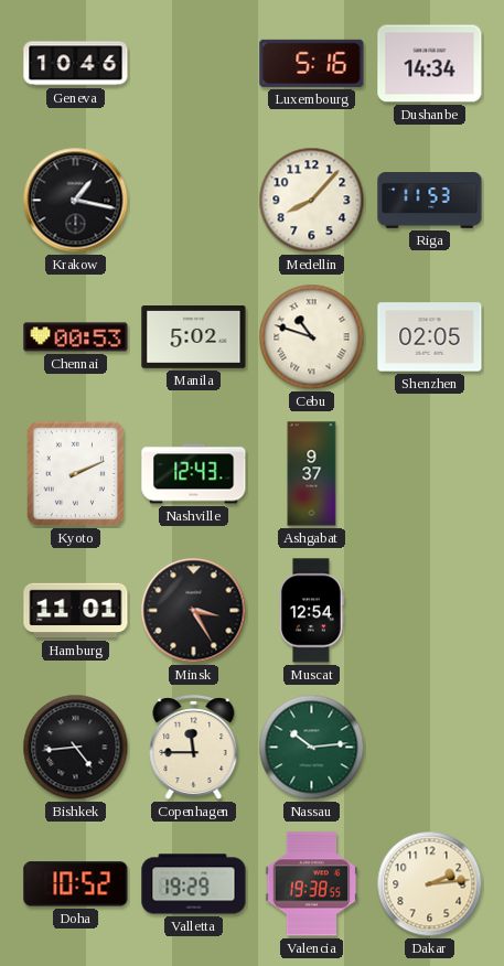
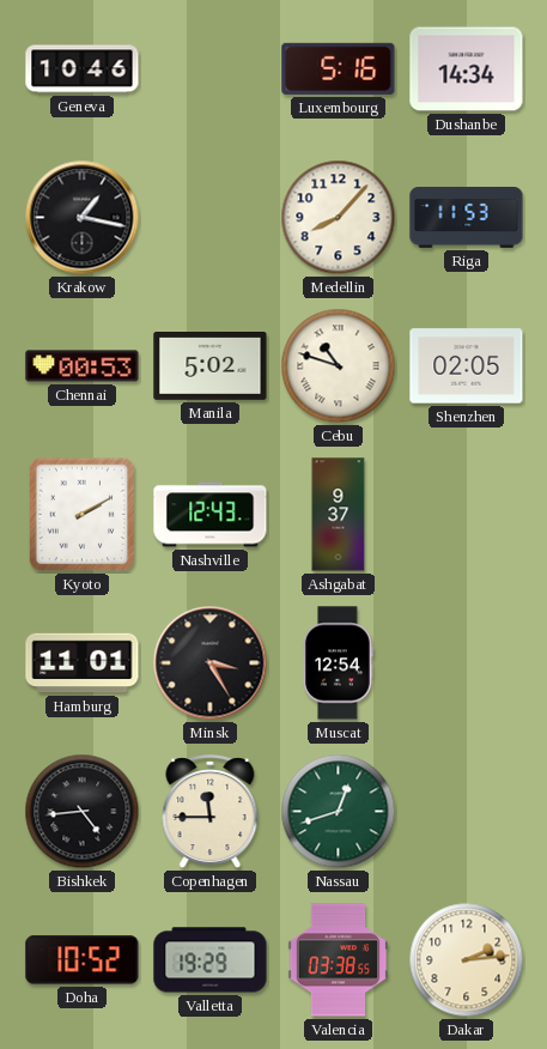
Kyoto: 2:11 -> 2:10 (83, 515)
Nassau: 10:14 -> 12:42 (339, 812)
Valencia: 19:38 -> 03:38 (339, 960)
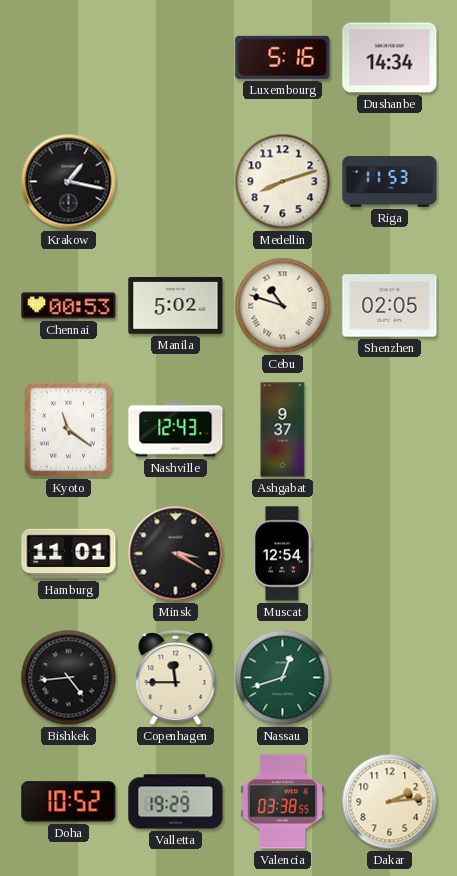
Geneva: 10:46 -> none (83, 69)
Medellin: 8:07 -> 8:12 (283, 182)
Kyoto: 2:10 -> 11:21 (69, 430)
Minsk: 3:25 -> 3:20 (176, 554)
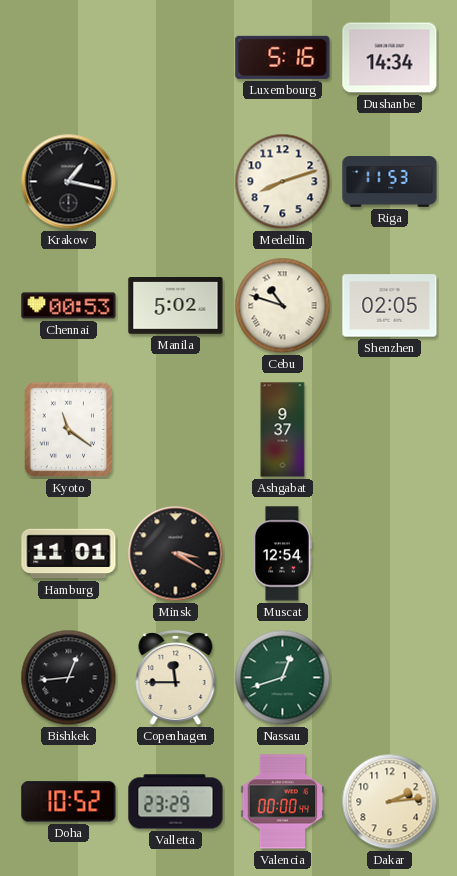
Nashville: 12:43 -> none (176, 430)
Bishkek: 4:44 -> 12:44 (69, 678)
Valletta: 19:29 -> 23:29 (176, 802)
Valencia: 03:38 -> 00:00 (283, 802)
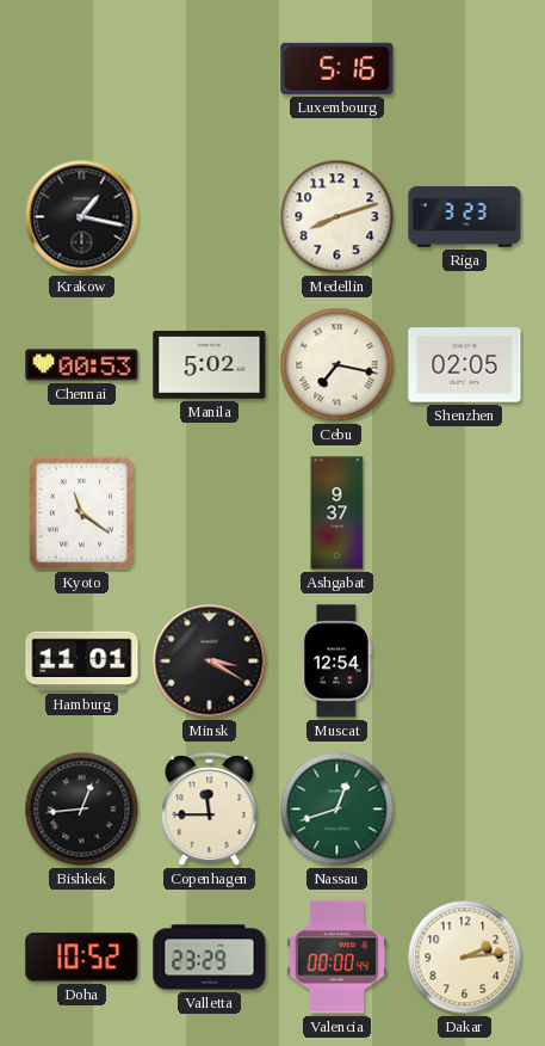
Dushanbe: 14:34 -> none (390, 58)
Riga: 11:53 -> 3:23 (465, 217)
Cebu: 10:48 -> 7:17 (337, 365)
